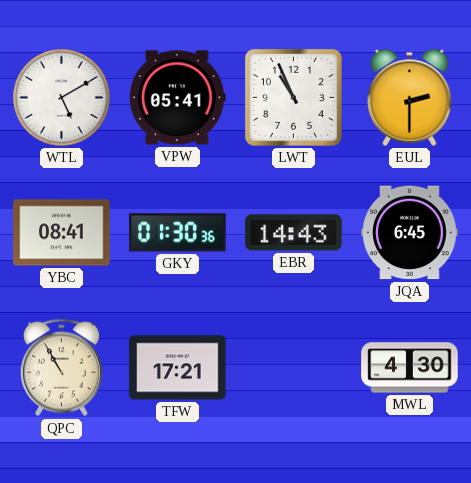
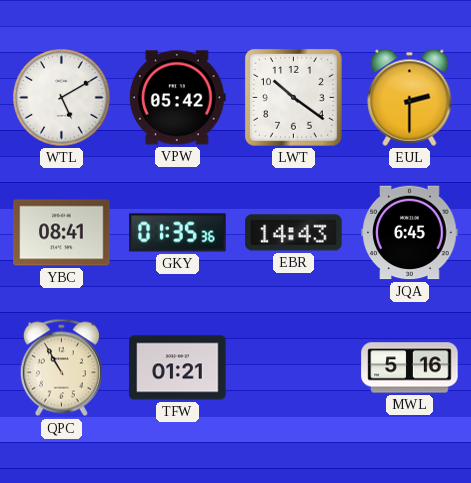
VPW: 05:41 -> 05:42 (177, 98)
LWT: 10:56 -> 10:21 (293, 97)
GKY: 01:30 -> 01:35 (178, 233)
TFW: 17:21 -> 01:21 (178, 368)
MWL: 4:30 -> 5:16 (410, 368)
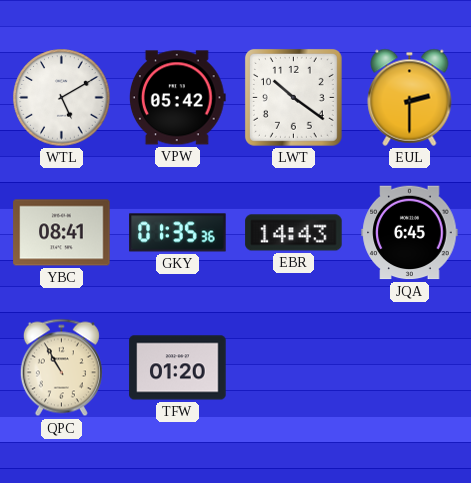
TFW: 01:21 -> 01:20 (178, 368)
MWL: 5:16 -> none (410, 368)
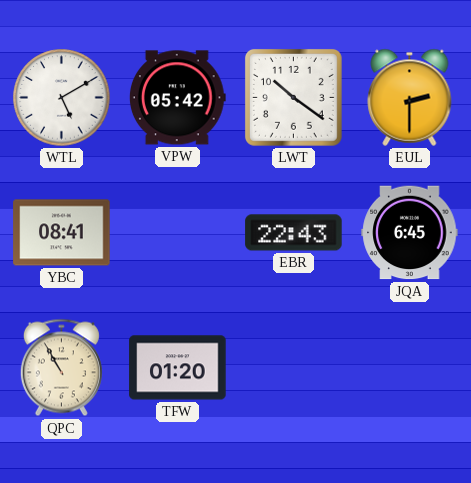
GKY: 01:35 -> none (178, 233)
EBR: 14:43 -> 22:43 (294, 233)
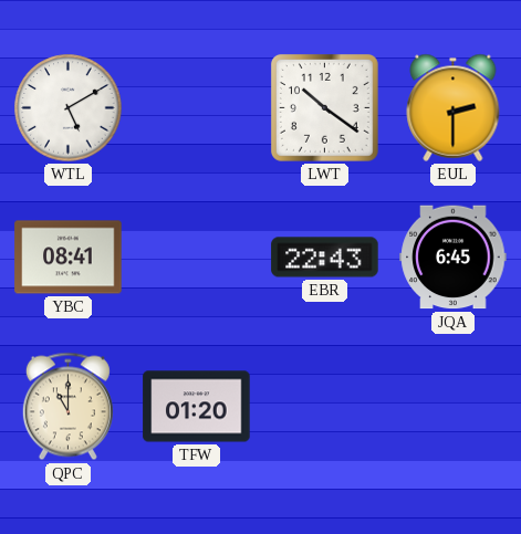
VPW: 05:42 -> none (177, 98)
QPC: 10:55 -> 11:00 (67, 407)
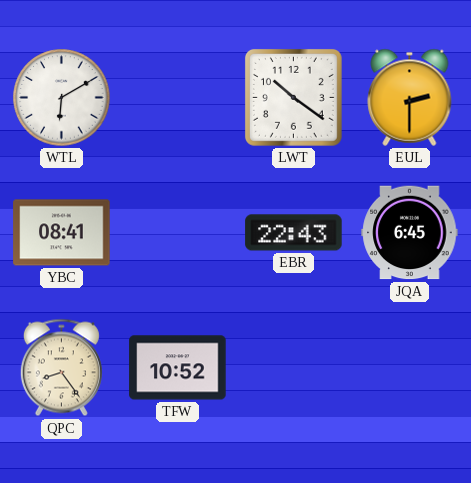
WTL: 5:10 -> 6:10 (62, 98)
QPC: 11:00 -> 8:24 (61, 368)
TFW: 01:20 -> 10:52 (178, 368)
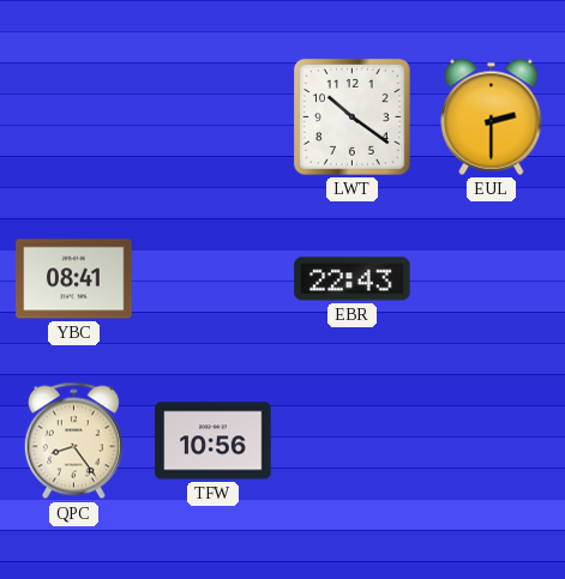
WTL: 6:10 -> none (62, 98)
JQA: 6:45 -> none (410, 233)
TFW: 10:52 -> 10:56 (214, 441)
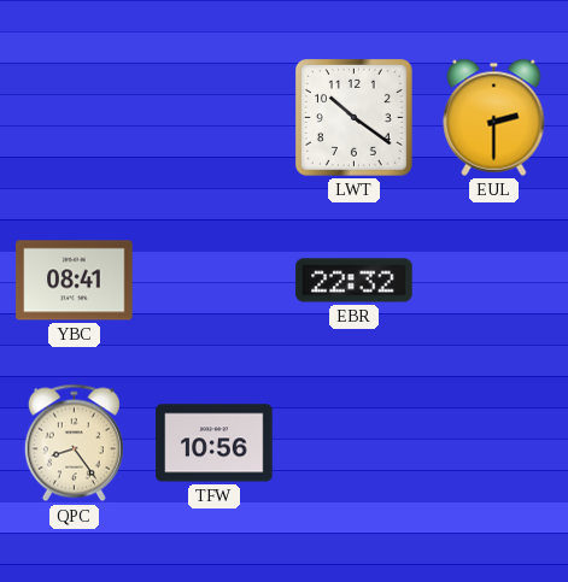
EBR: 22:43 -> 22:32 (355, 281)
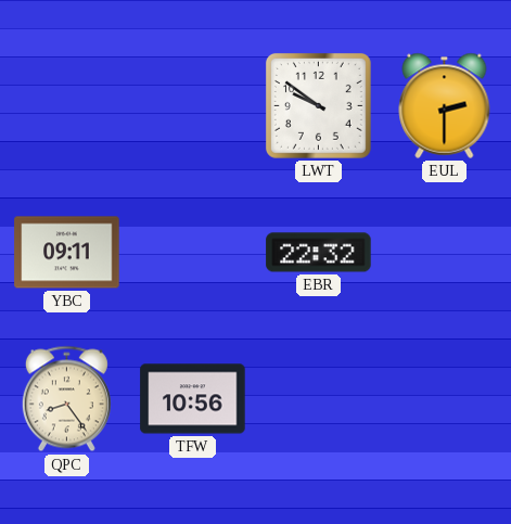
LWT: 10:21 -> 9:51 (318, 105)
YBC: 08:41 -> 09:11 (67, 253)
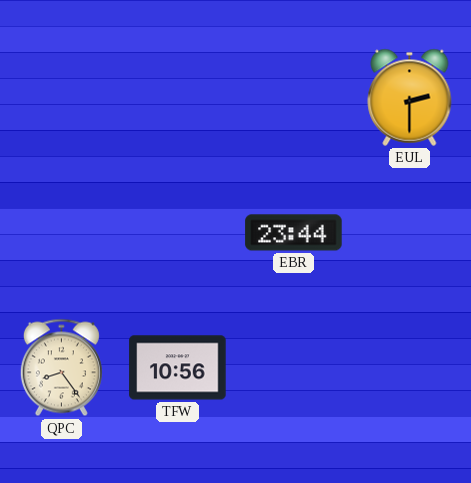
LWT: 9:51 -> none (318, 105)
YBC: 09:11 -> none (67, 253)
EBR: 22:32 -> 23:44 (294, 233)
